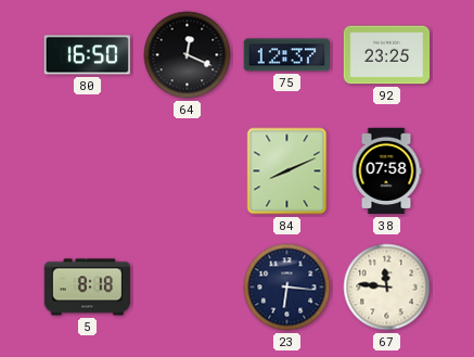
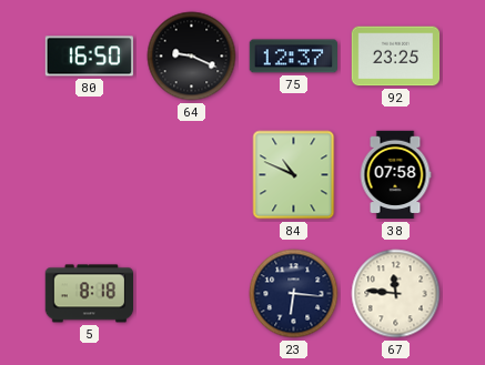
64: 12:19 -> 9:19 (192, 57)
84: 8:11 -> 10:49 (294, 175)
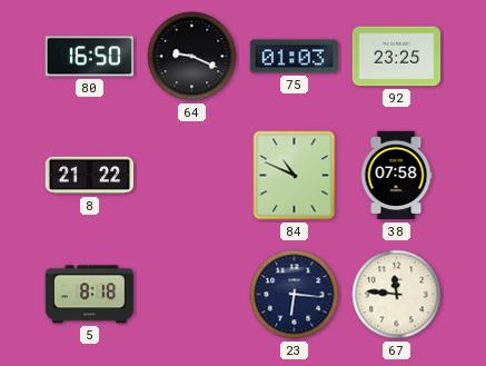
75: 12:37 -> 01:03 (294, 57)
8: none -> 21:22 (90, 176)
